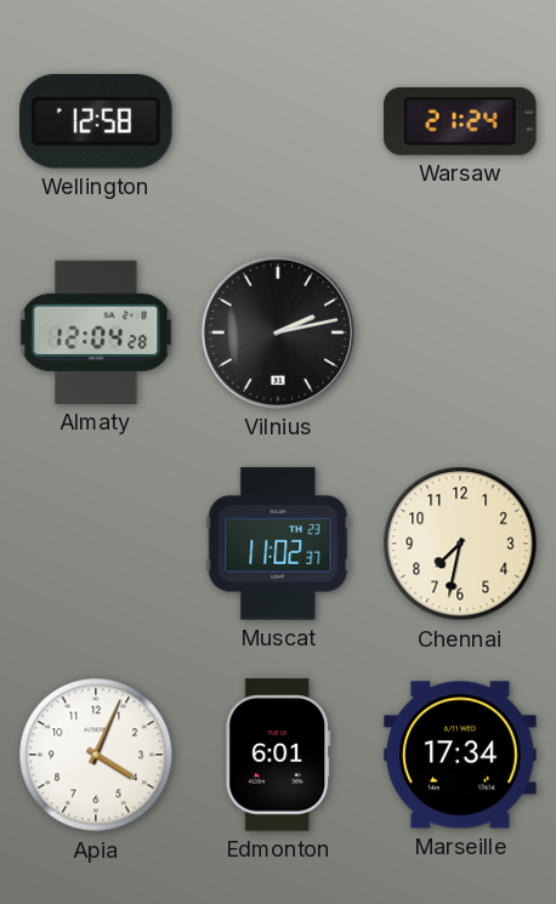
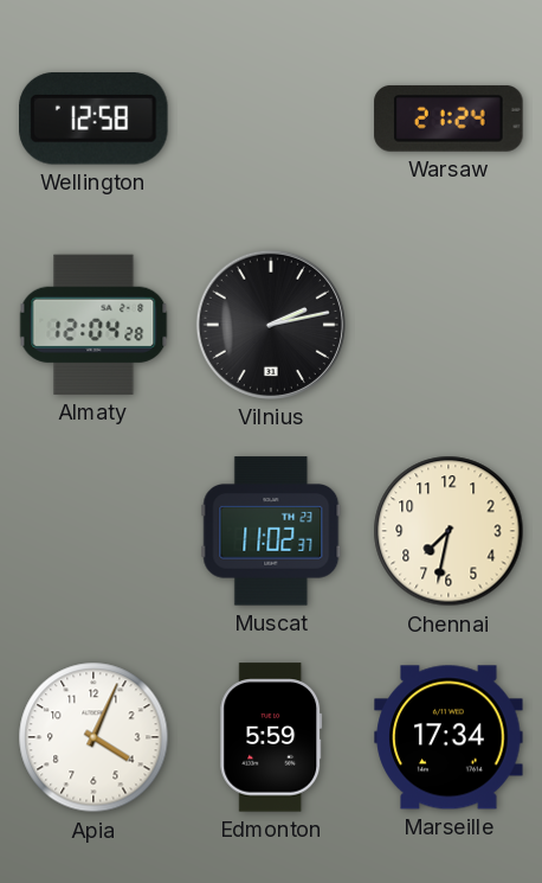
Edmonton: 6:01 -> 5:59 (271, 737)
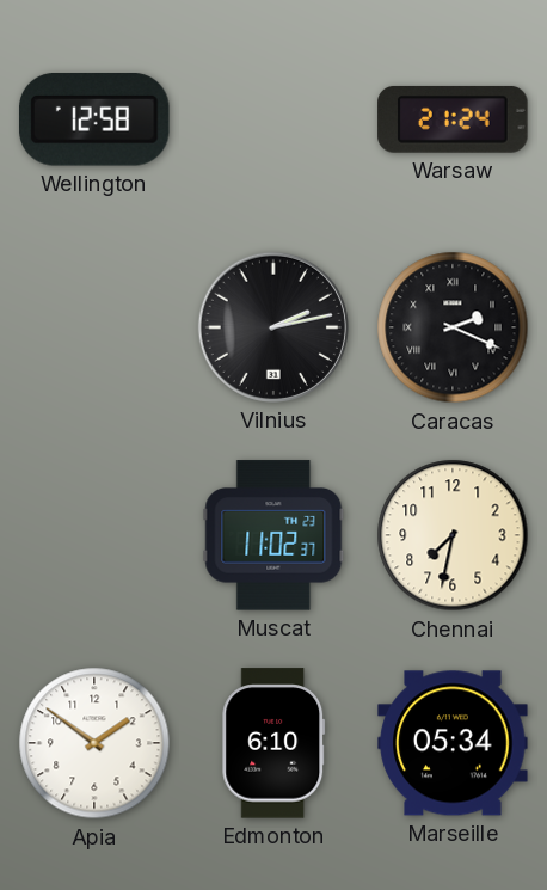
Almaty: 12:04 -> none (93, 325)
Caracas: none -> 2:19 (453, 327)
Apia: 4:04 -> 1:51 (94, 743)
Edmonton: 5:59 -> 6:10 (273, 743)
Marseille: 17:34 -> 05:34 (453, 743)
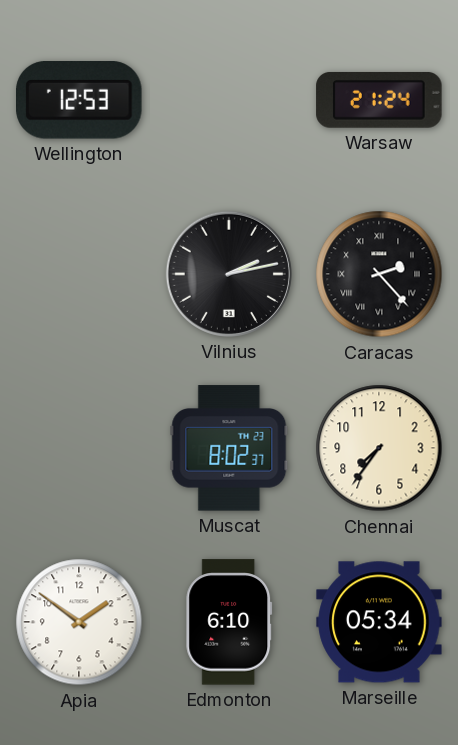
Wellington: 12:58 -> 12:53 (80, 101)
Caracas: 2:19 -> 2:23 (379, 274)
Muscat: 11:02 -> 8:02 (229, 448)
Chennai: 7:32 -> 7:36 (379, 448)
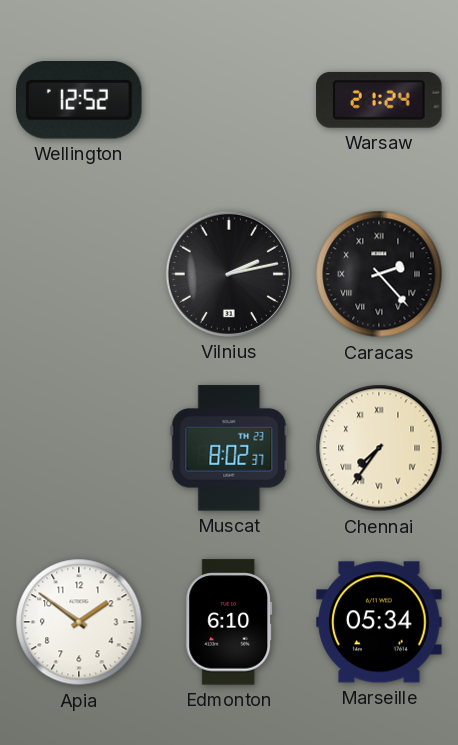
Wellington: 12:53 -> 12:52 (80, 101)
Chennai numerals: Arabic -> Roman (379, 448)
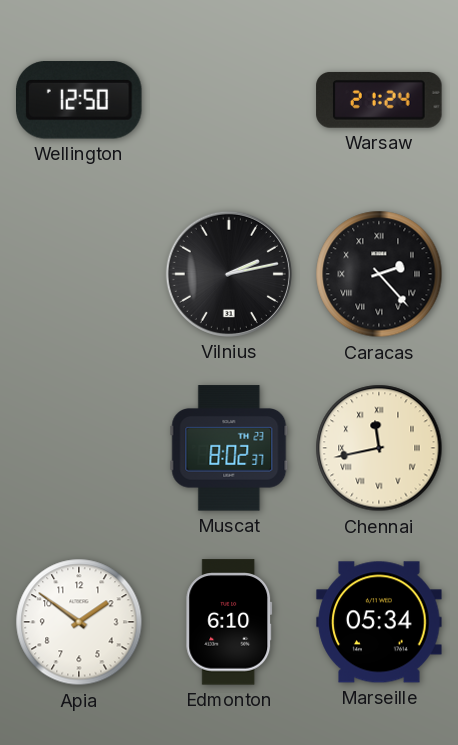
Wellington: 12:52 -> 12:50 (80, 101)
Chennai: 7:36 -> 11:43 (379, 448)
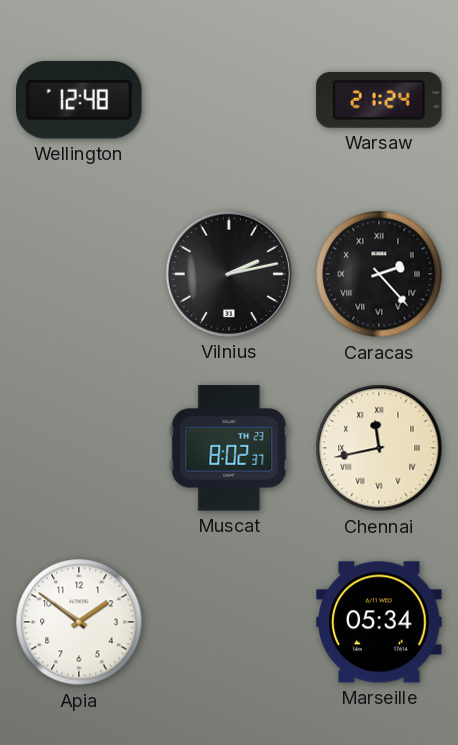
Wellington: 12:50 -> 12:48 (80, 101)
Edmonton: 6:10 -> none (229, 622)
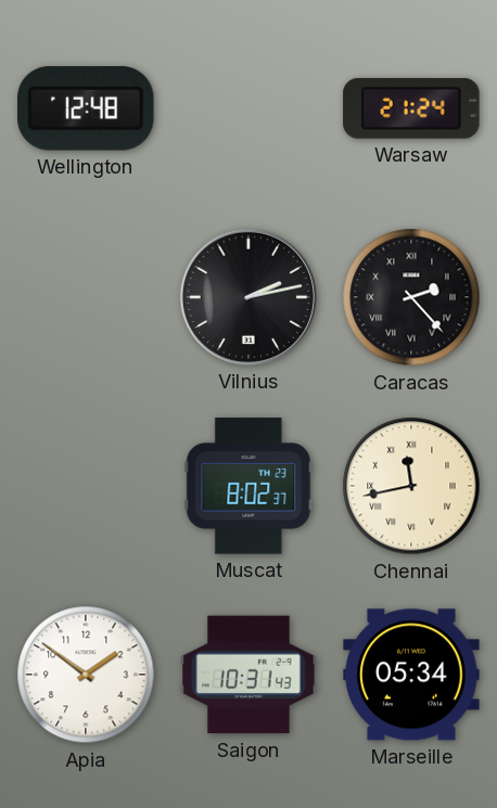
Saigon: none -> 10:31 (248, 675)
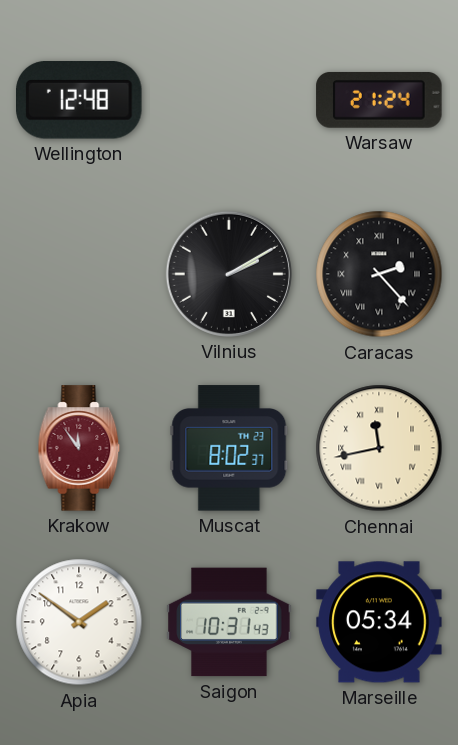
Vilnius: 2:13 -> 2:10 (229, 274)
Krakow: none -> 11:54 (79, 448)
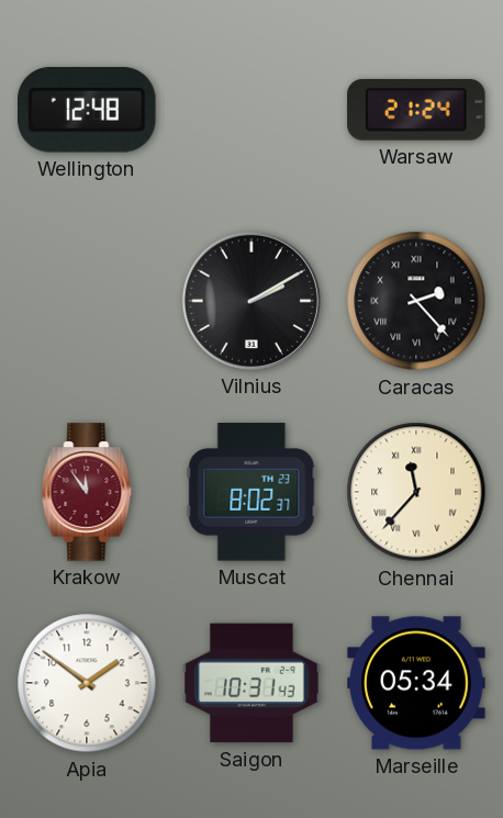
Chennai: 11:43 -> 11:37 (416, 492)
